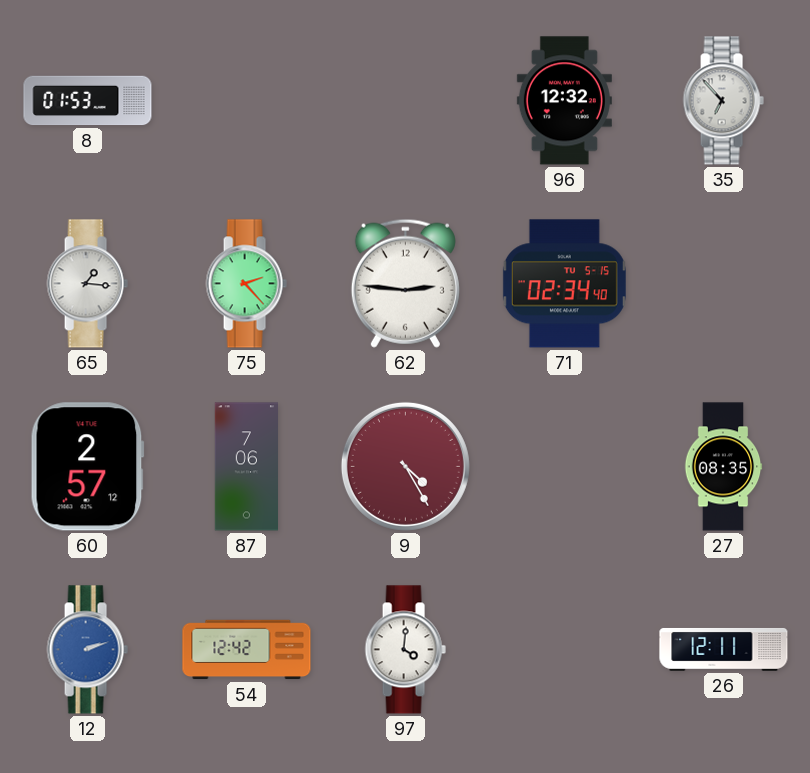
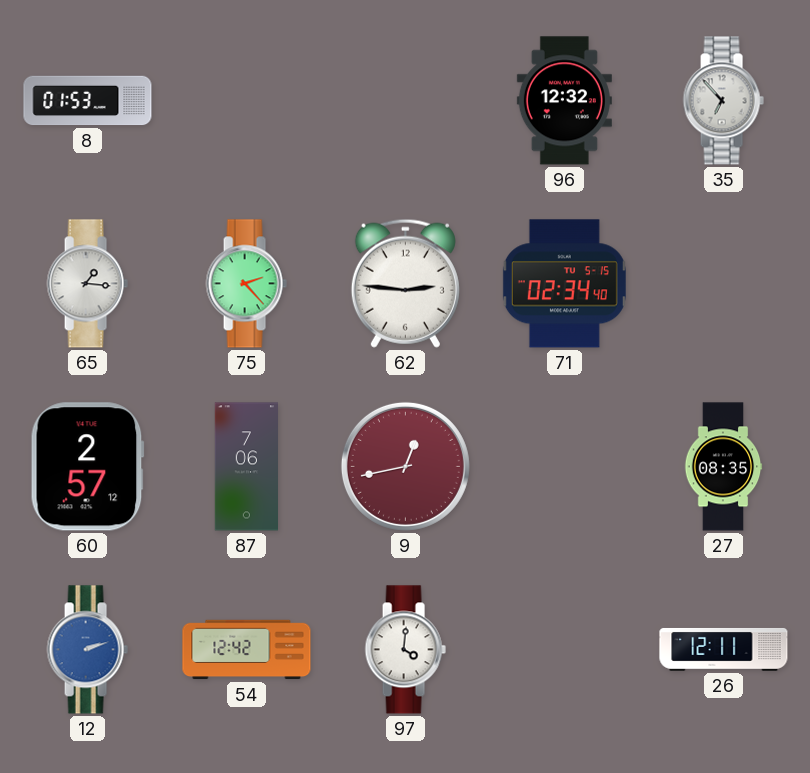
9: 4:25 -> 12:43 (405, 466)
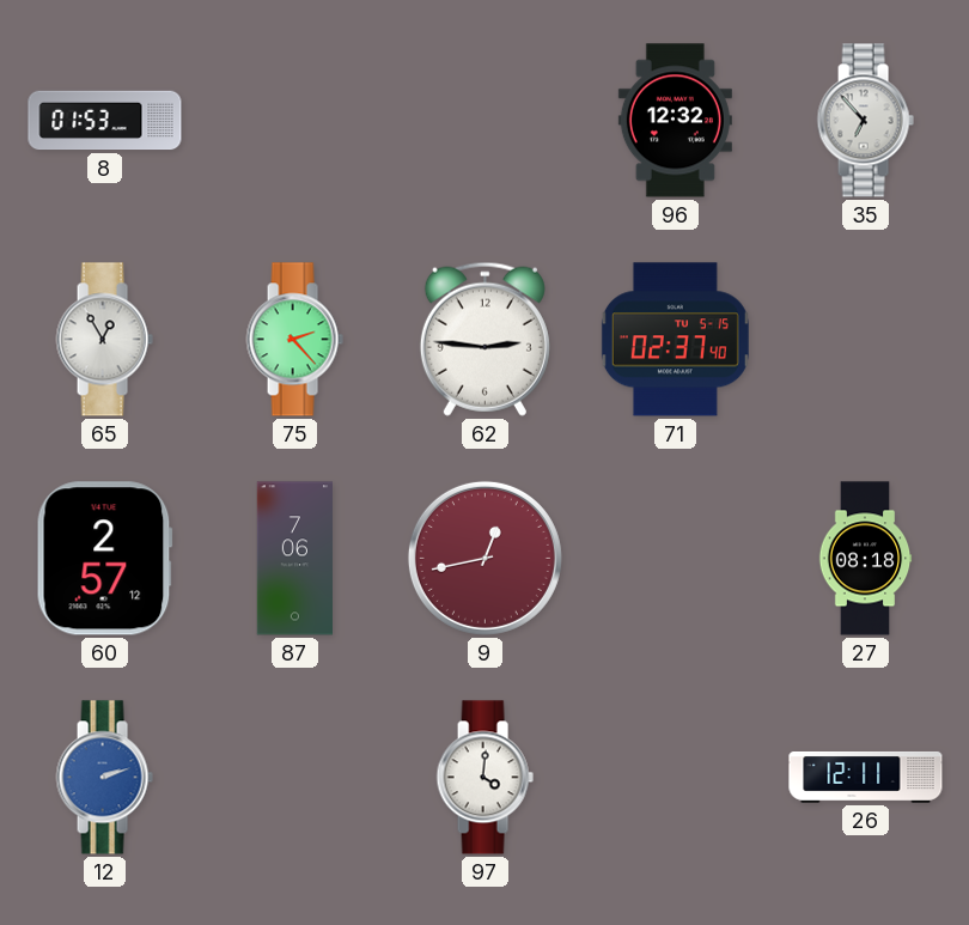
65: 1:16 -> 12:55 (104, 340)
71: 02:34 -> 02:37 (675, 340)
27: 08:35 -> 08:18 (865, 559)
54: 12:42 -> none (247, 650)
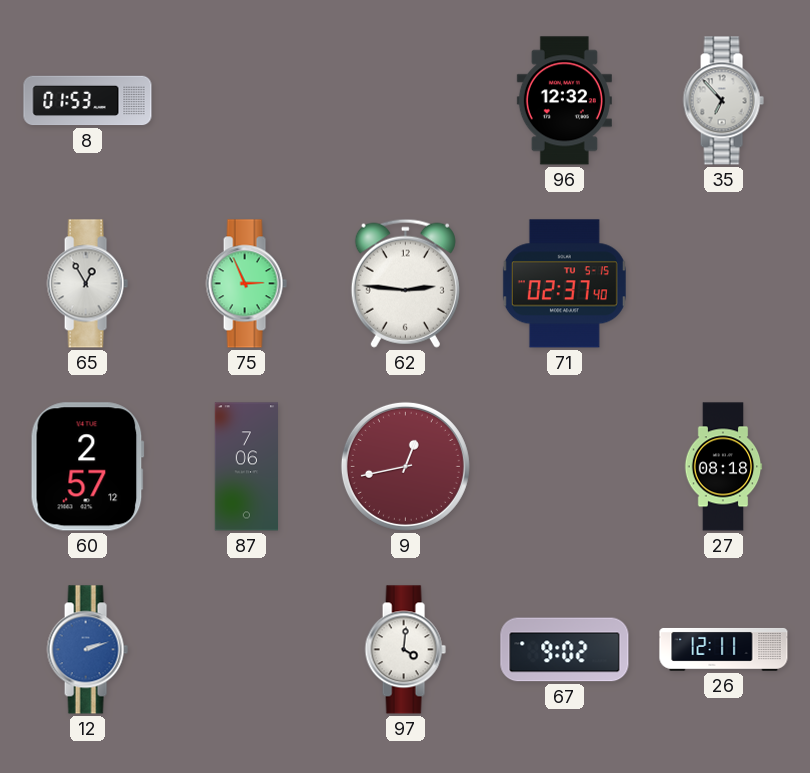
75: 2:23 -> 2:56 (246, 284)
67: none -> 9:02 (565, 650)
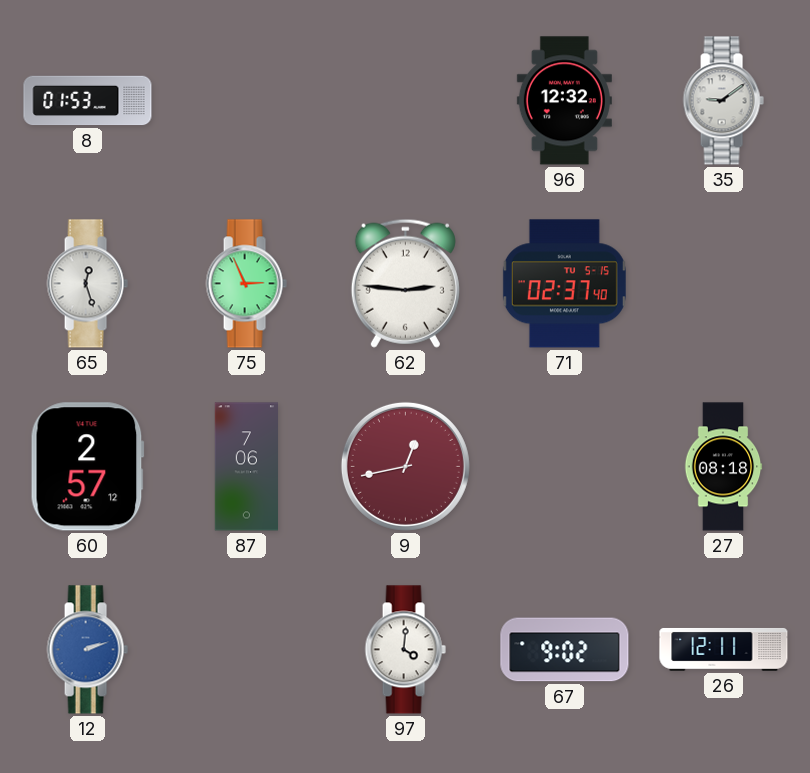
35: 6:53 -> 9:09 (723, 101)
65: 12:55 -> 12:27 (87, 284)
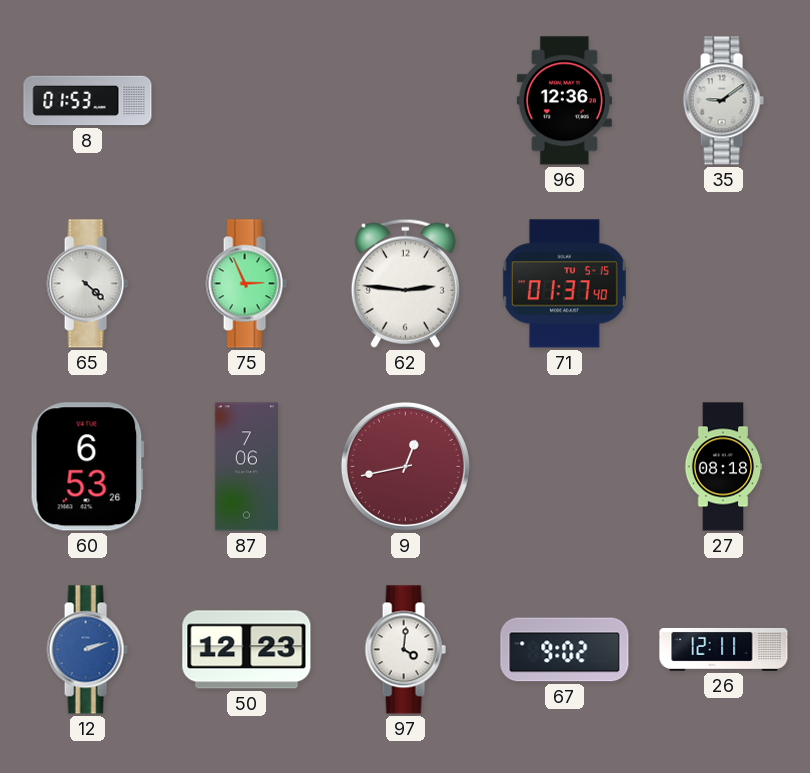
96: 12:32 -> 12:36 (564, 101)
65: 12:27 -> 4:22 (87, 284)
71: 02:37 -> 01:37 (564, 284)
60: 2:57 -> 6:53 (87, 467)
50: none -> 12:23 (247, 650)
